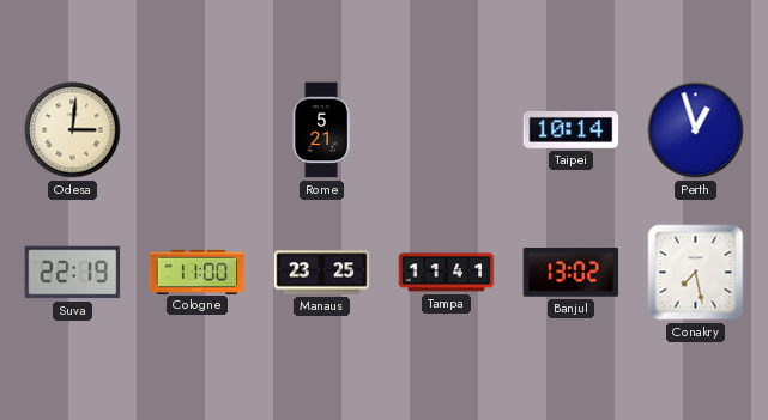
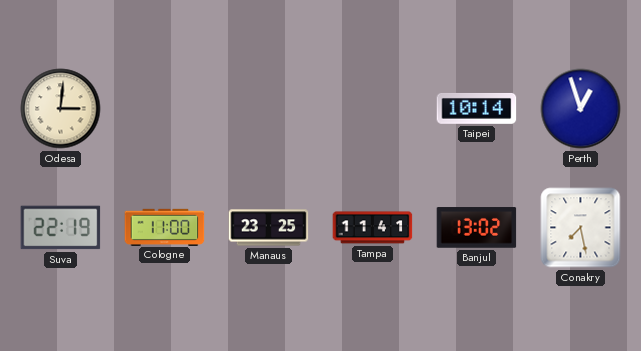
Rome: 5:21 -> none (321, 130)
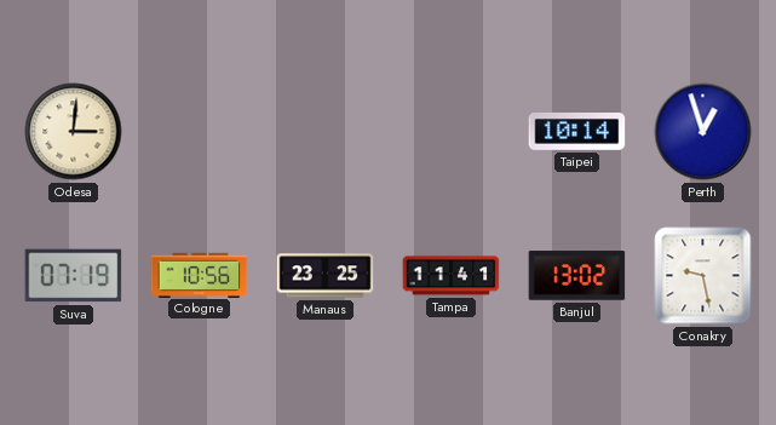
Suva: 22:19 -> 07:19 (74, 276)
Cologne: 11:00 -> 10:56 (200, 275)
Conakry: 7:28 -> 9:28 (703, 276)
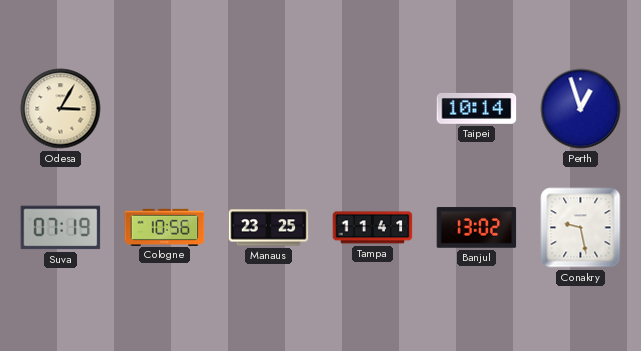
Odesa: 3:01 -> 3:05 (61, 109)
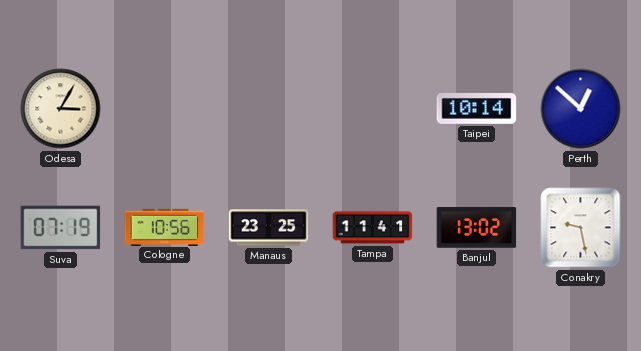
Perth: 12:57 -> 12:52 (581, 109)
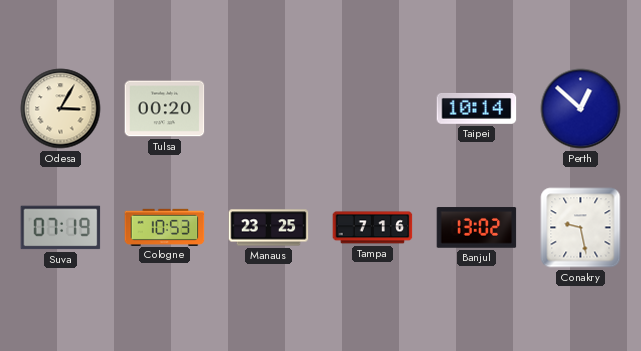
Tulsa: none -> 00:20 (165, 109)
Cologne: 10:56 -> 10:53 (165, 227)
Tampa: 11:41 -> 7:16 (373, 228)
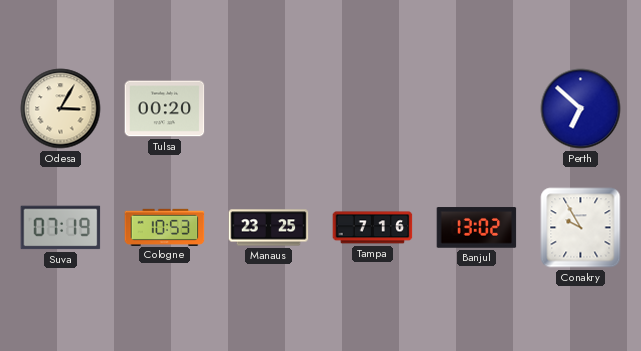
Taipei: 10:14 -> none (477, 109)
Perth: 12:52 -> 6:52 (581, 109)
Conakry: 9:28 -> 9:55 (581, 228)
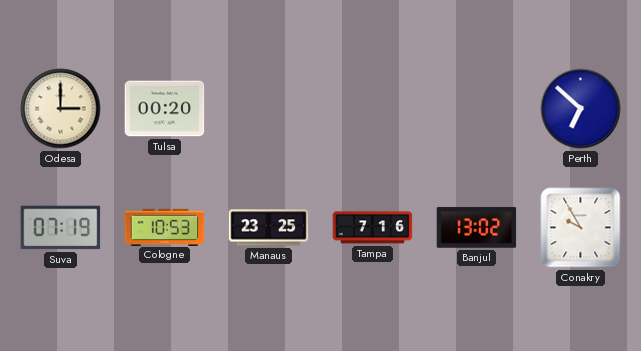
Odesa: 3:05 -> 3:00 (61, 109)
